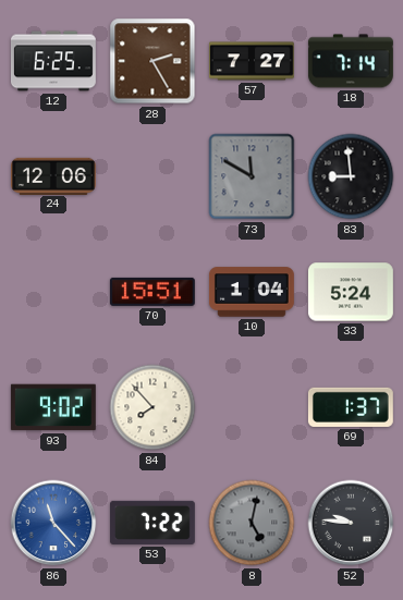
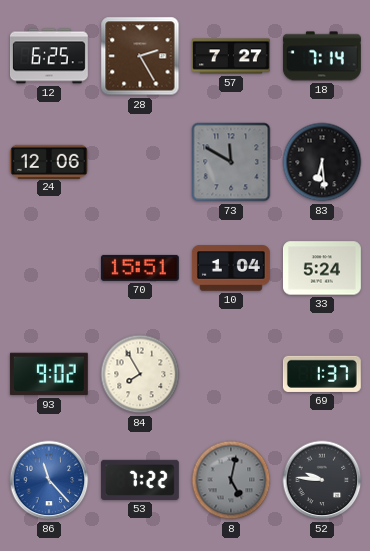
83: 8:59 -> 6:29 (322, 162)
84: 7:53 -> 7:55 (140, 374)
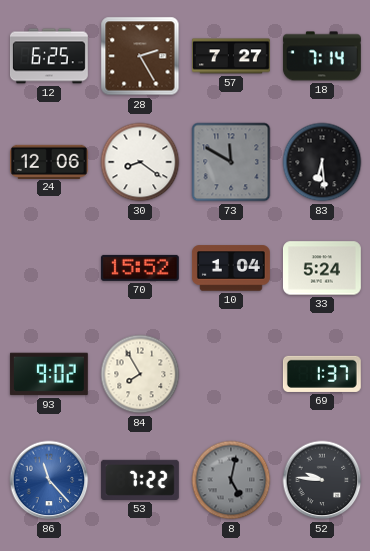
30: none -> 8:21 (140, 162)
70: 15:51 -> 15:52 (140, 268)
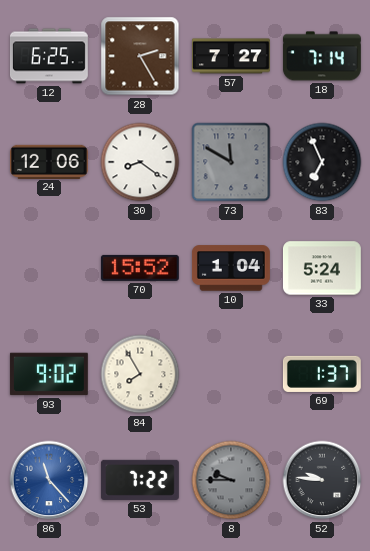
83: 6:29 -> 6:56 (322, 162)
8: 5:02 -> 9:45 (231, 480)
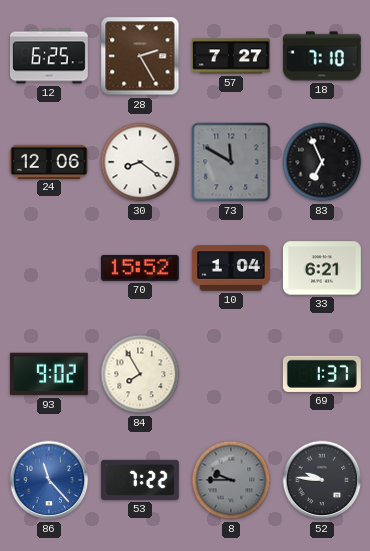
18: 7:14 -> 7:10 (322, 56)
33: 5:24 -> 6:21 (322, 268)
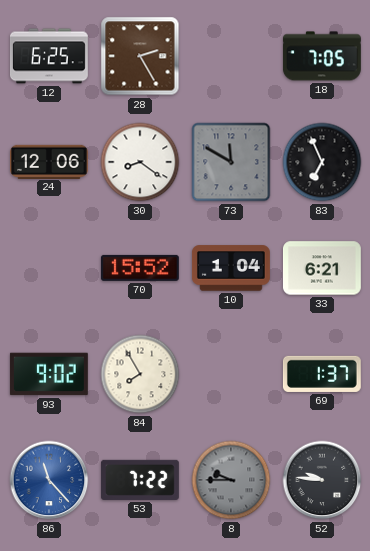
57: 7:27 -> none (231, 56)
18: 7:10 -> 7:05 (322, 56)
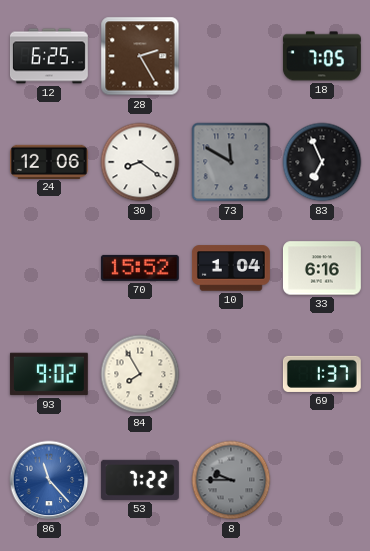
33: 6:21 -> 6:16 (322, 268)
52: 9:46 -> none (322, 480)
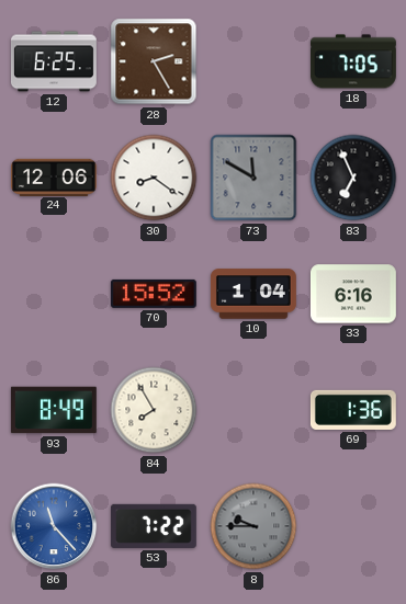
93: 9:02 -> 8:49 (54, 410)
69: 1:37 -> 1:36 (353, 410)
